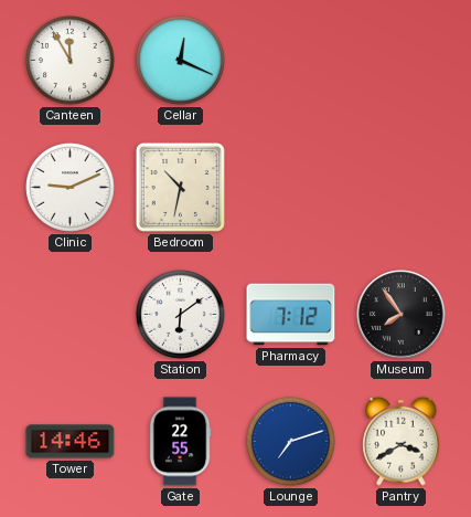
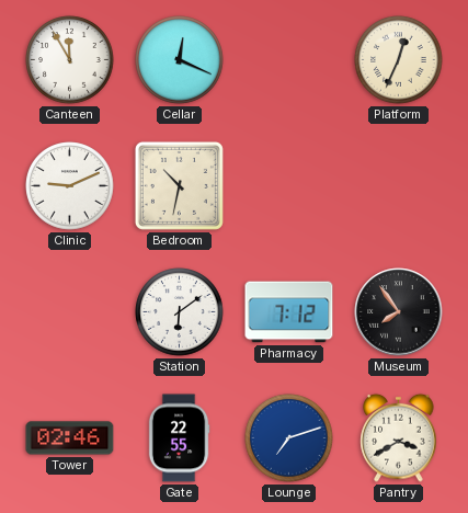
Platform: none -> 12:34 (399, 60)
Tower: 14:46 -> 02:46 (70, 438)
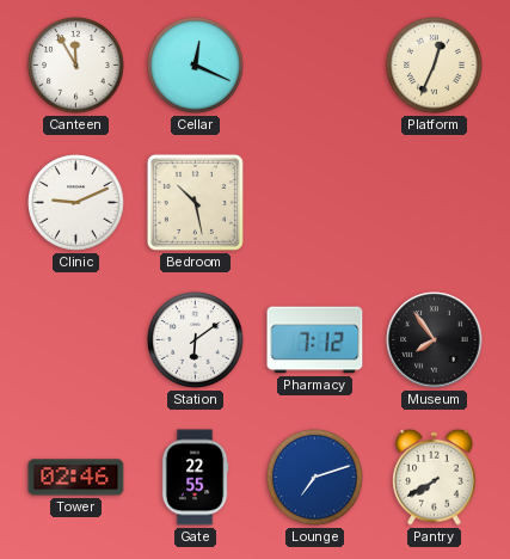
Bedroom: 10:32 -> 10:28 (195, 202)
Pantry: 3:40 -> 7:40 (435, 477)
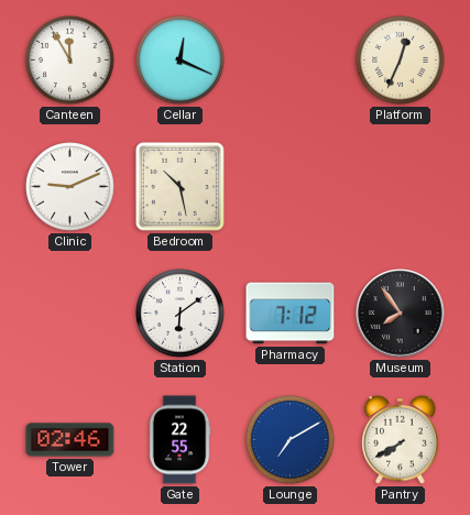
Lounge: 7:12 -> 7:10 (291, 440)
